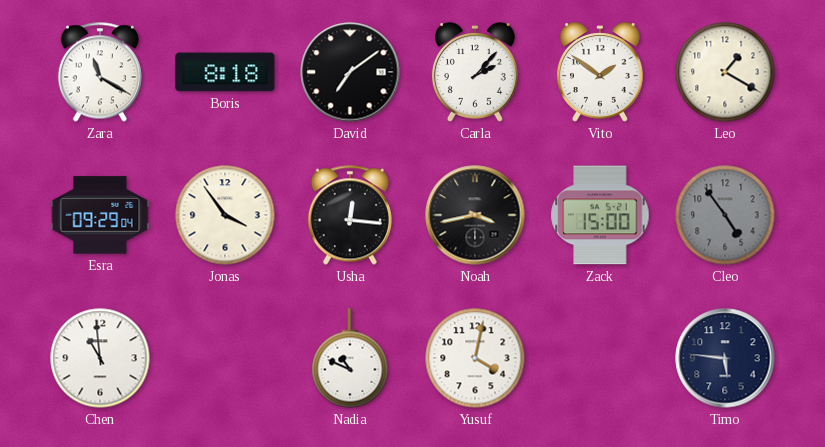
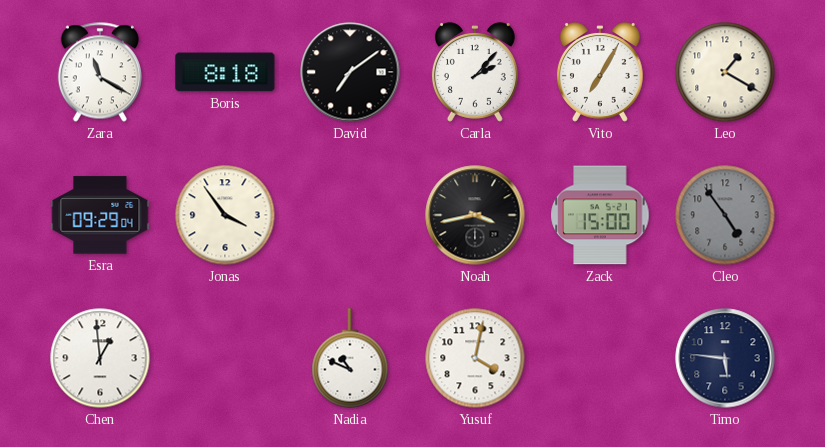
Vito: 1:51 -> 7:05 (600, 72)
Usha: 12:16 -> none (350, 215)
Chen: 10:59 -> 12:59 (100, 358)
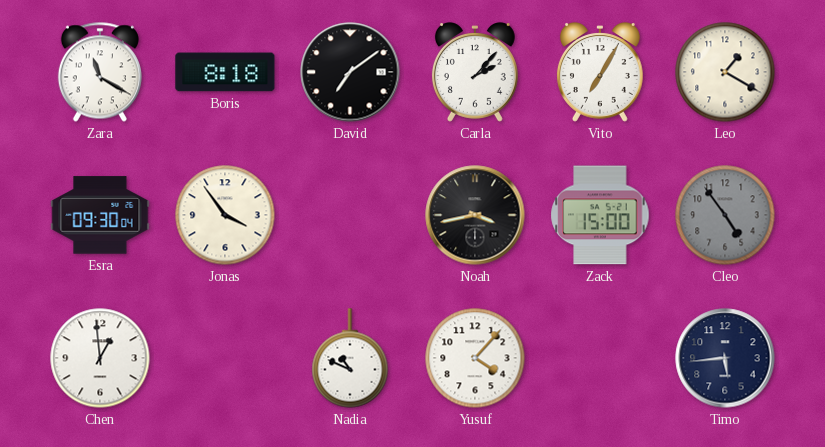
Esra: 09:29 -> 09:30 (100, 215)
Yusuf: 4:02 -> 4:07 (475, 358)
Timo: 5:46 -> 5:44 (725, 358)
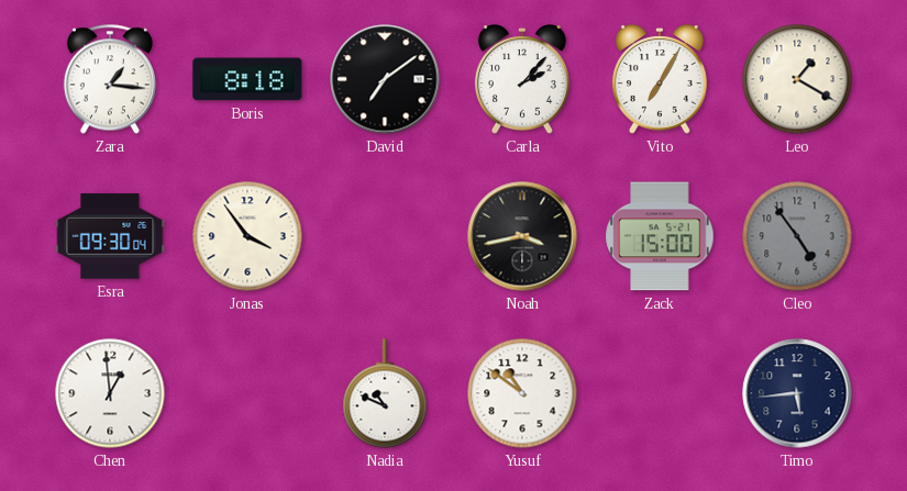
Zara: 11:20 -> 1:16 (110, 79)
Yusuf: 4:07 -> 10:51 (522, 393)
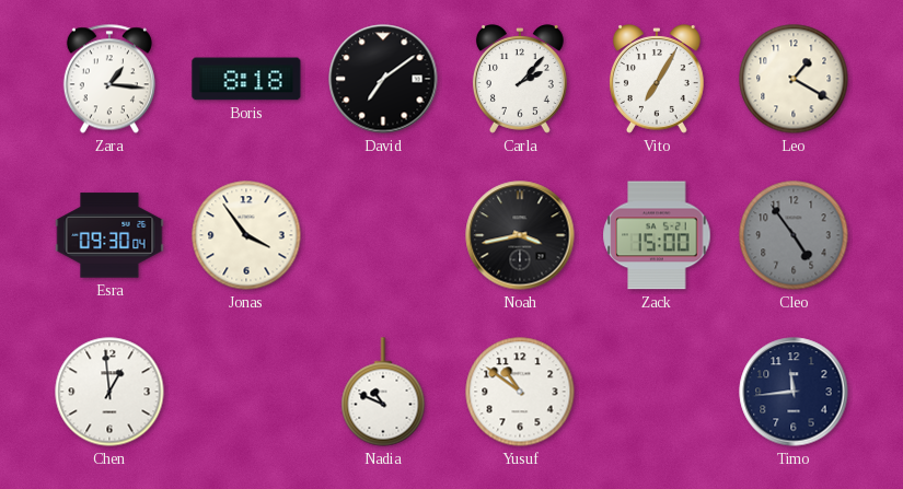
Timo: 5:44 -> 11:44 (794, 392)
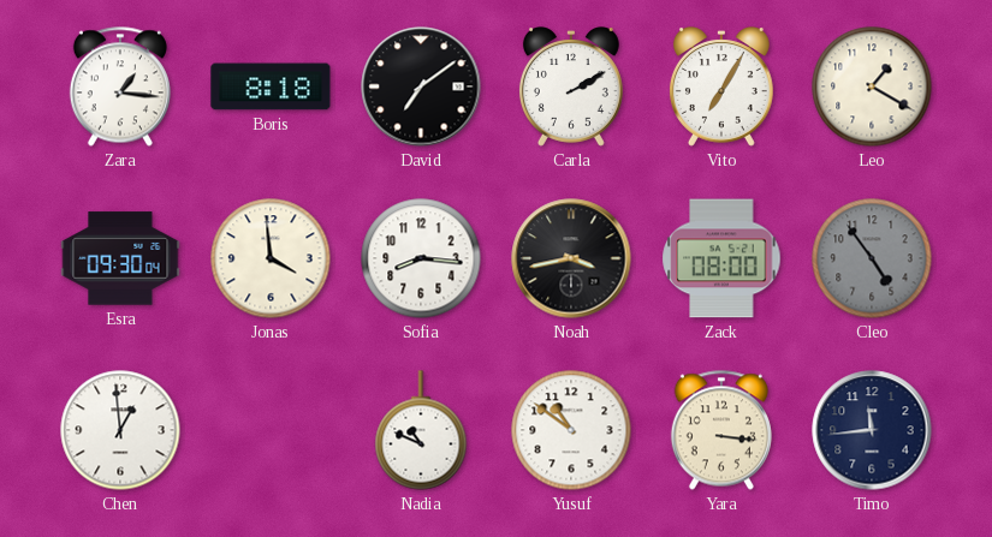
Carla: 2:07 -> 2:10 (571, 86)
Jonas: 3:54 -> 3:59 (271, 258)
Sofia: none -> 8:16 (421, 258)
Zack: 15:00 -> 08:00 (721, 258)
Yara: none -> 3:16 (721, 430)
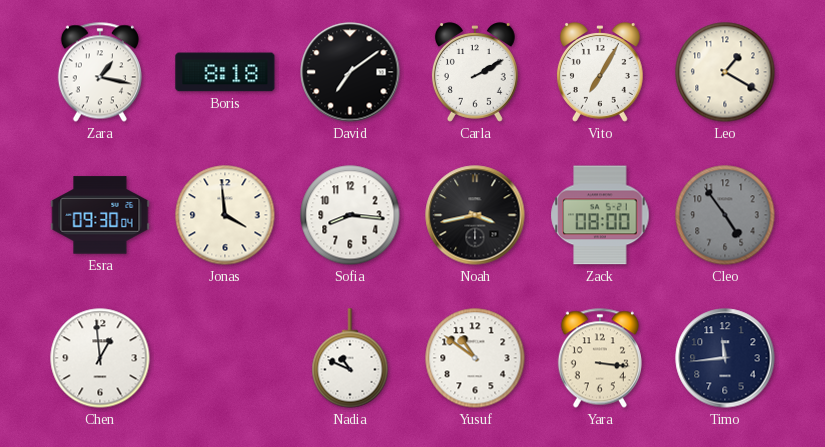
Zara: 1:16 -> 1:17 (100, 72)
